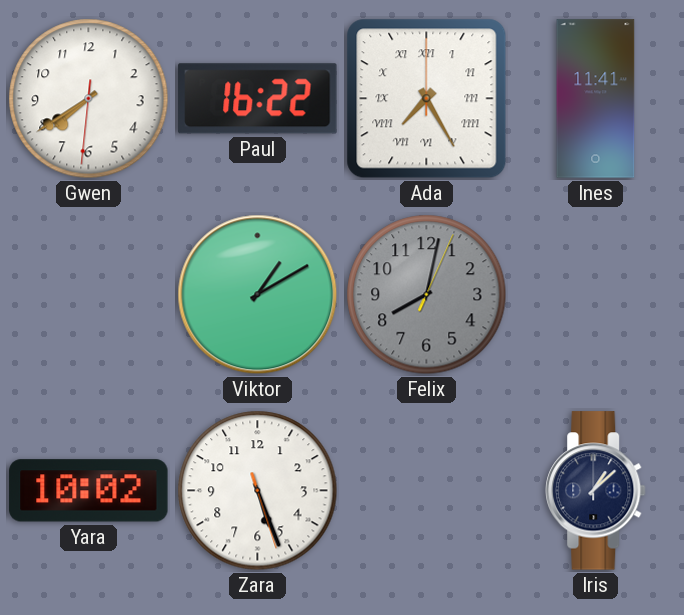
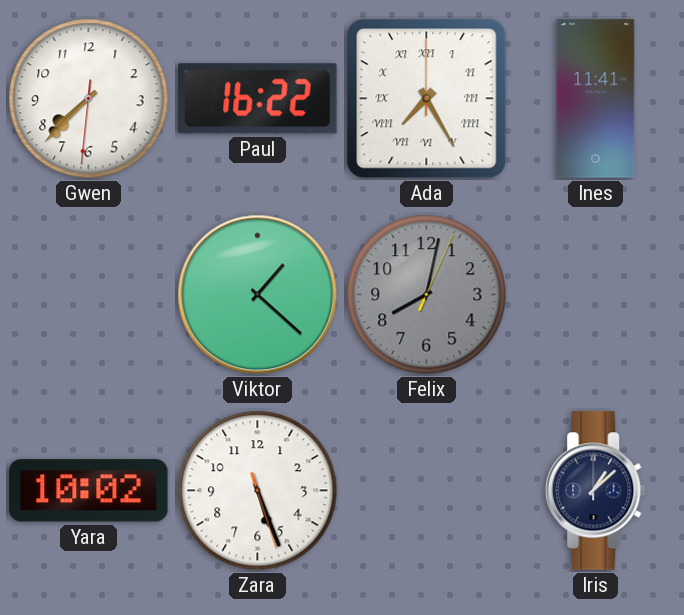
Gwen: 7:39 -> 7:37 (89, 99)
Viktor: 1:10 -> 1:22 (258, 295)
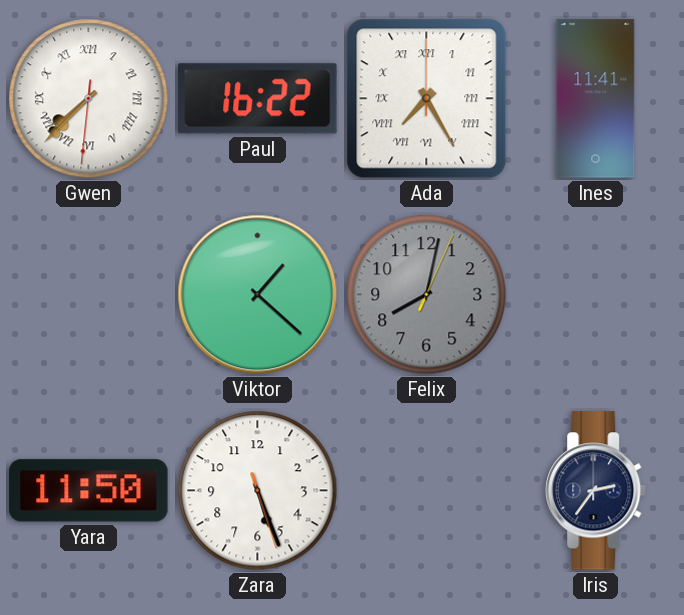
Gwen numerals: Arabic -> Roman (89, 99)
Yara: 10:02 -> 11:50 (89, 491)
Iris: 1:08 -> 2:36 (596, 491)
